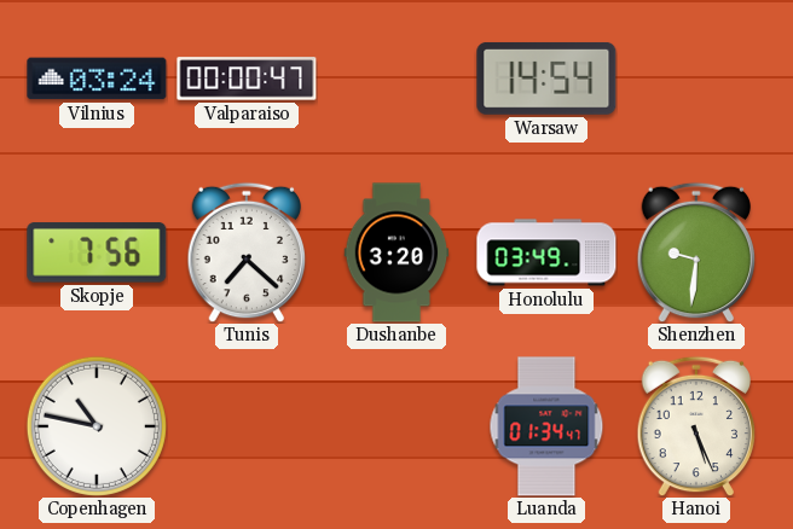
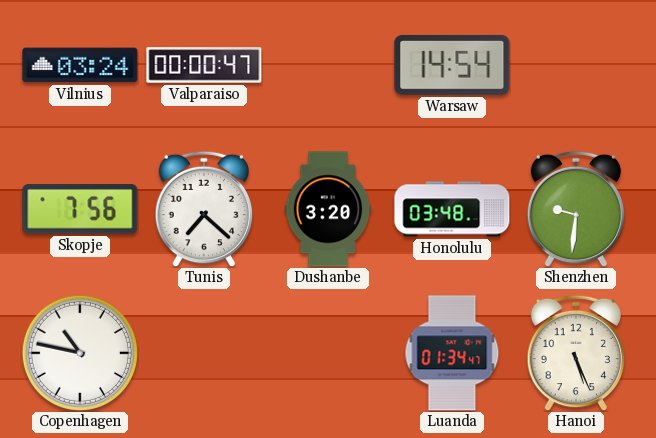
Honolulu: 03:49 -> 03:48 (452, 209)
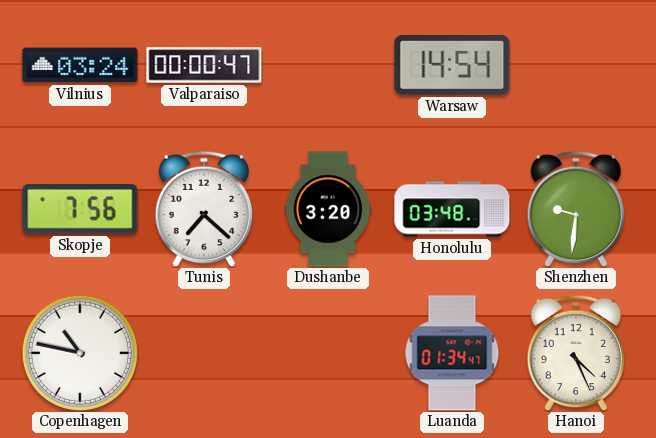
Hanoi: 5:26 -> 4:26 (576, 353)
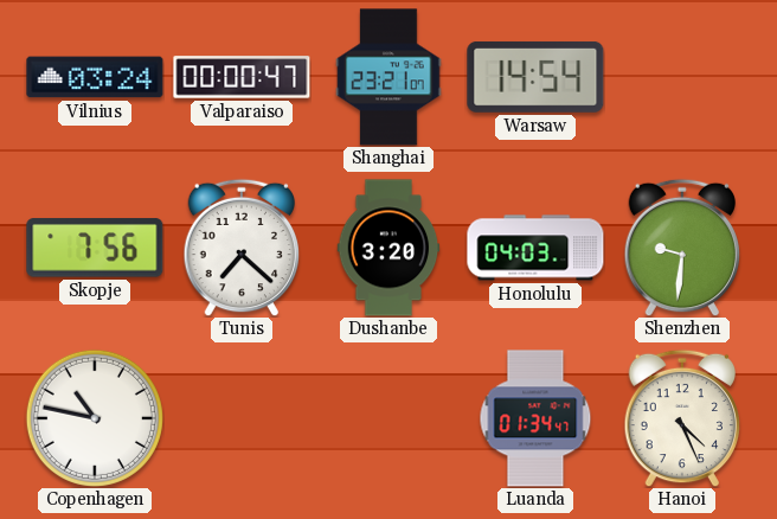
Shanghai: none -> 23:21 (389, 77)
Honolulu: 03:48 -> 04:03 (535, 248)
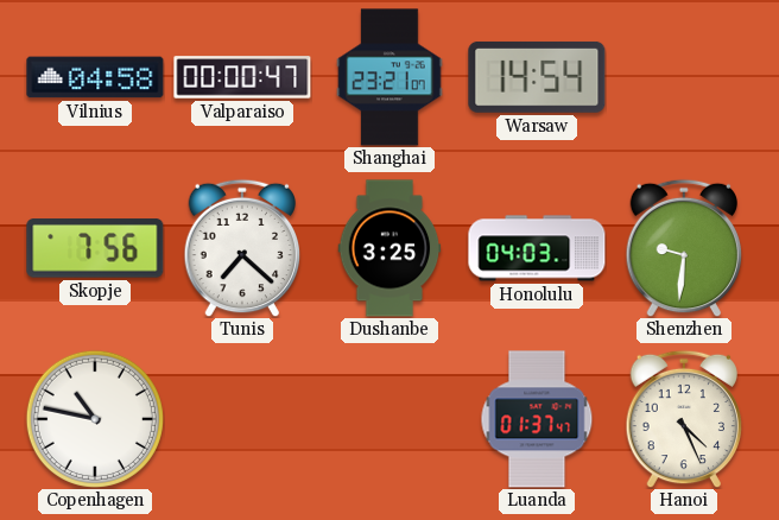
Vilnius: 03:24 -> 04:58 (95, 77)
Dushanbe: 3:20 -> 3:25 (389, 248)
Luanda: 01:34 -> 01:37 (537, 419)
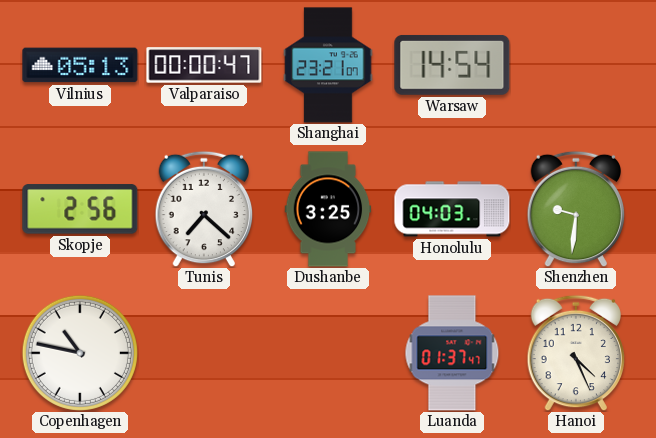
Vilnius: 04:58 -> 05:13 (80, 65)
Skopje: 7:56 -> 2:56 (80, 209)
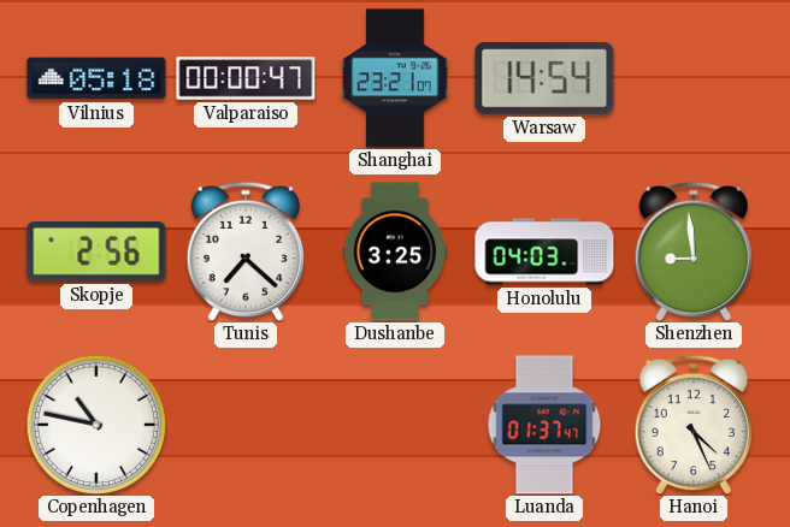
Vilnius: 05:13 -> 05:18 (96, 78)
Shenzhen: 9:31 -> 8:59 (694, 251)
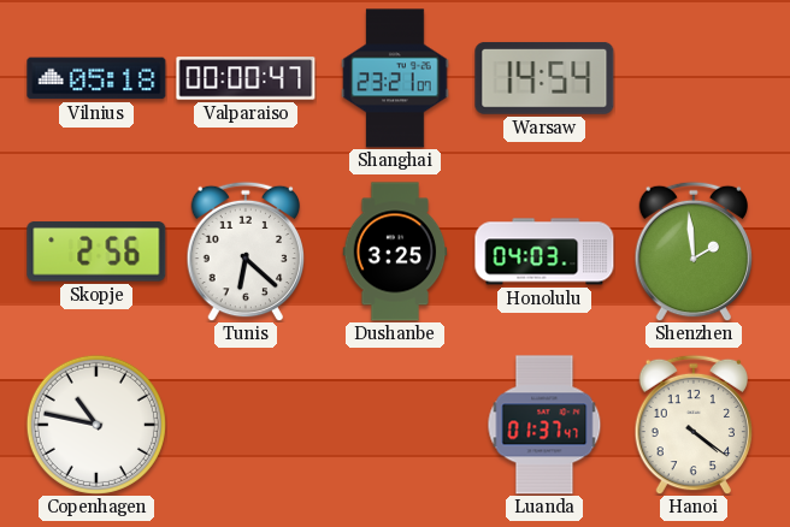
Tunis: 7:22 -> 6:22 (246, 251)
Shenzhen: 8:59 -> 1:59 (694, 251)
Hanoi: 4:26 -> 4:21 (694, 425)
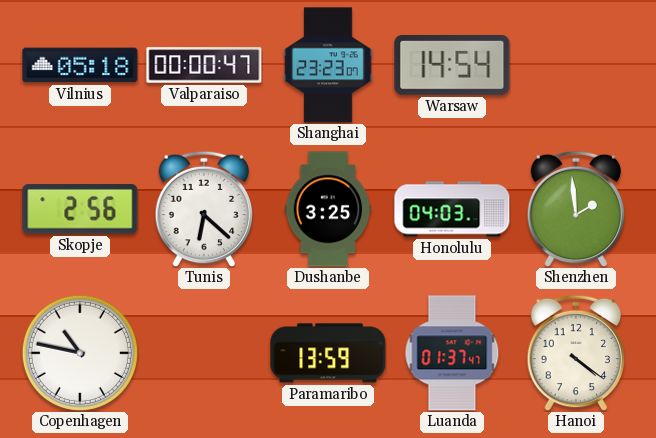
Shanghai: 23:21 -> 23:23 (328, 65)
Paramaribo: none -> 13:59 (328, 353)
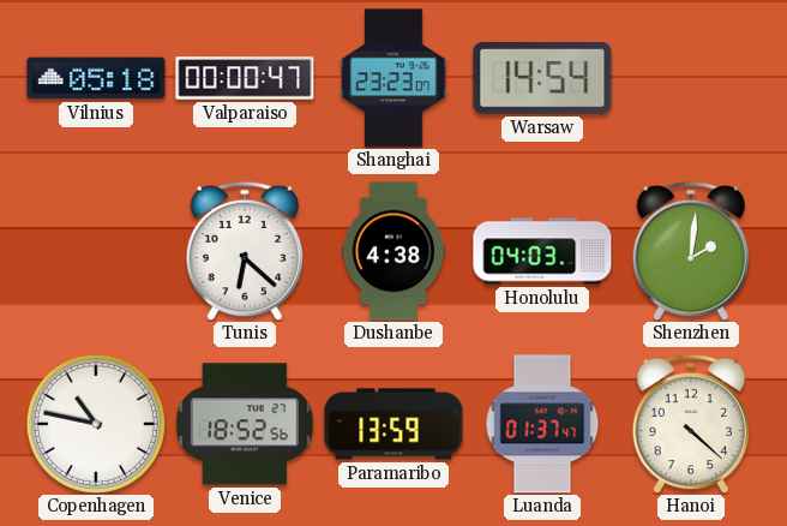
Skopje: 2:56 -> none (80, 209)
Dushanbe: 3:25 -> 4:38 (393, 251)
Shenzhen: 1:59 -> 2:01 (691, 251)
Venice: none -> 18:52 (245, 424)
Hanoi: 4:21 -> 4:22 (691, 424)
